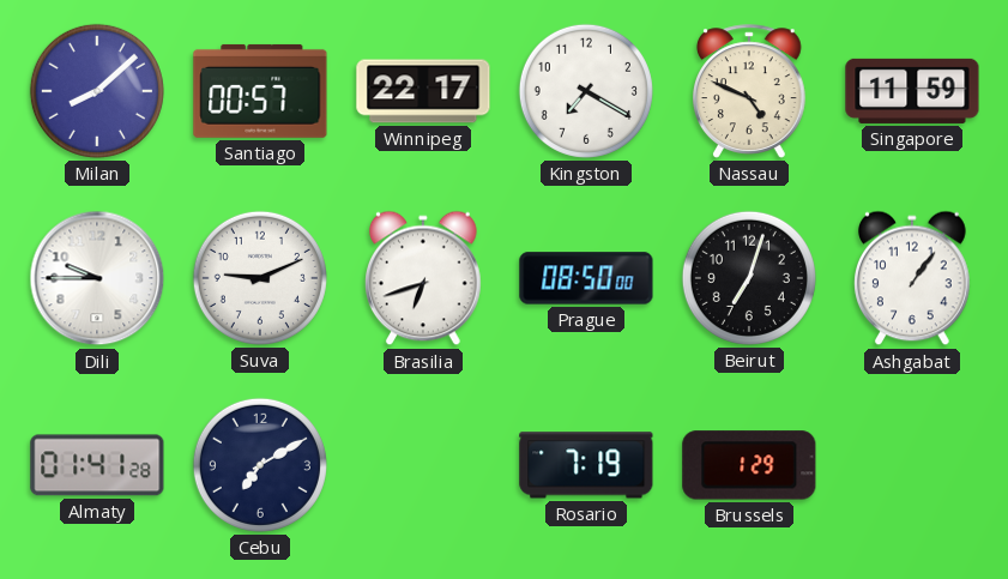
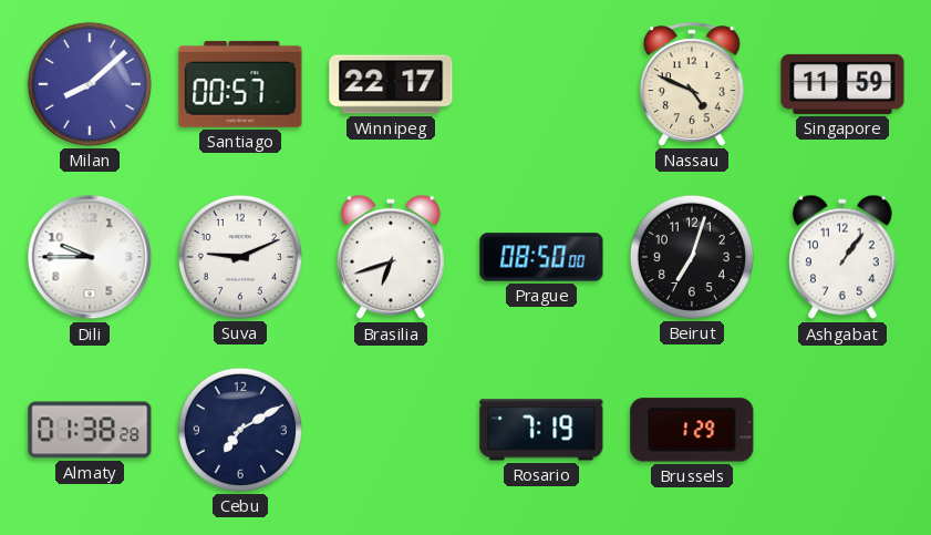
Kingston: 7:20 -> none (586, 91)
Almaty: 01:41 -> 01:38 (90, 430)
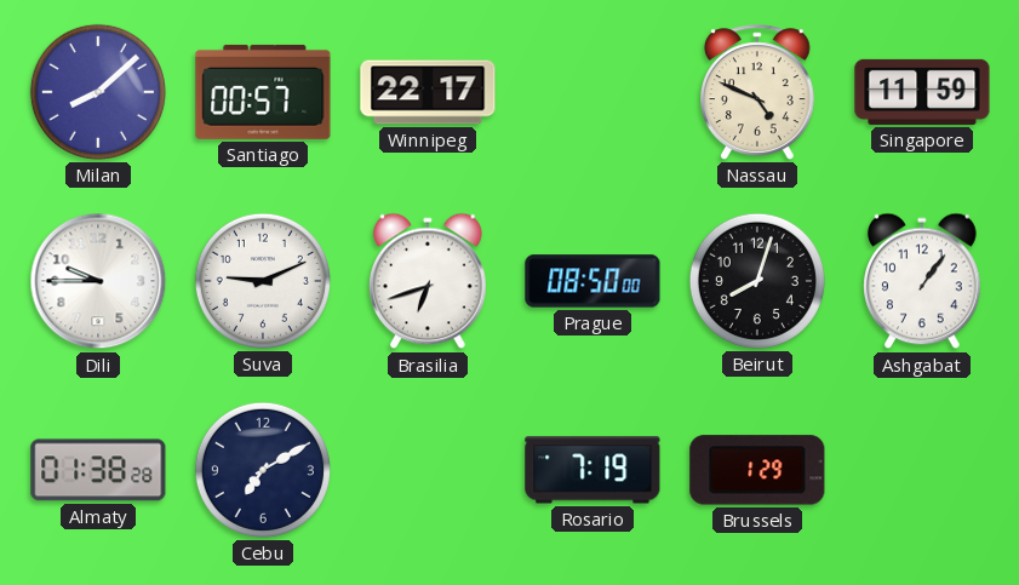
Beirut: 7:03 -> 8:03 (757, 281)
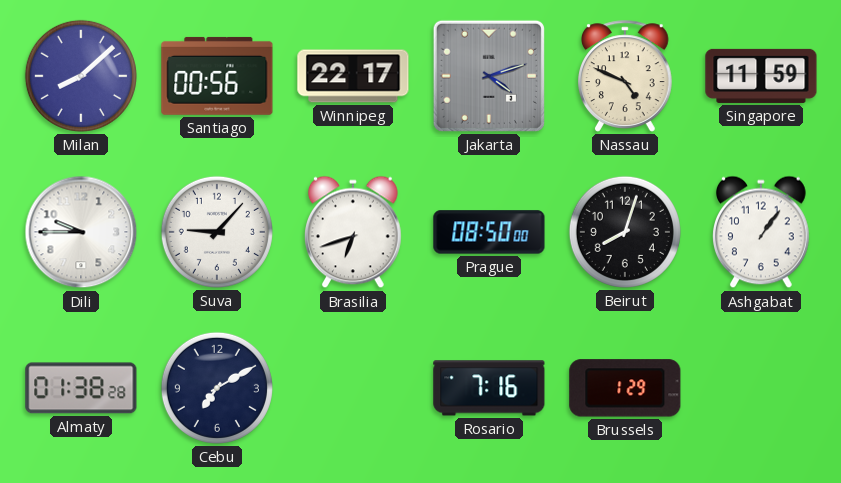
Santiago: 00:57 -> 00:56 (217, 76)
Jakarta: none -> 4:12 (489, 76)
Suva: 9:11 -> 9:07 (217, 232)
Rosario: 7:19 -> 7:16 (489, 388)
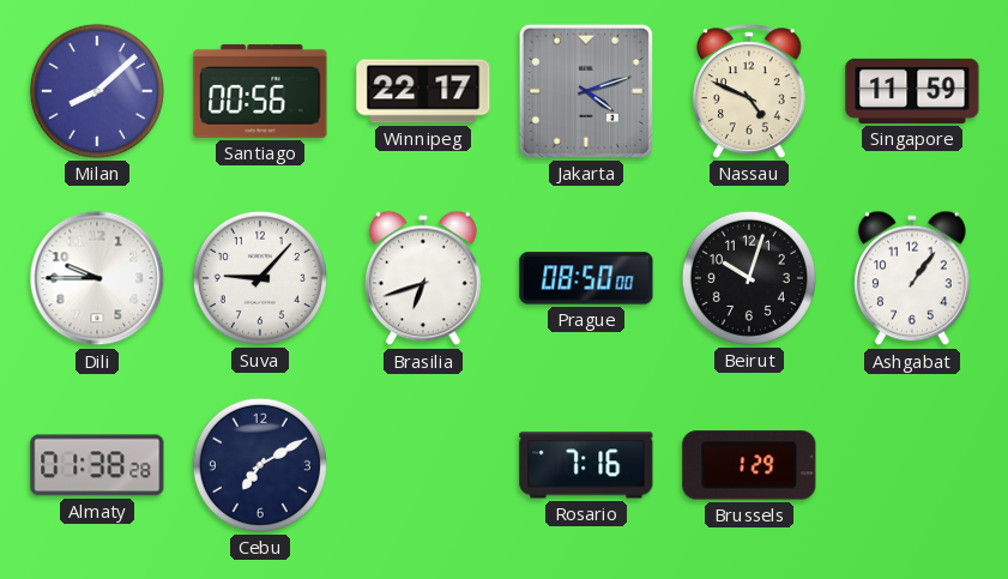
Beirut: 8:03 -> 10:03 (749, 278)
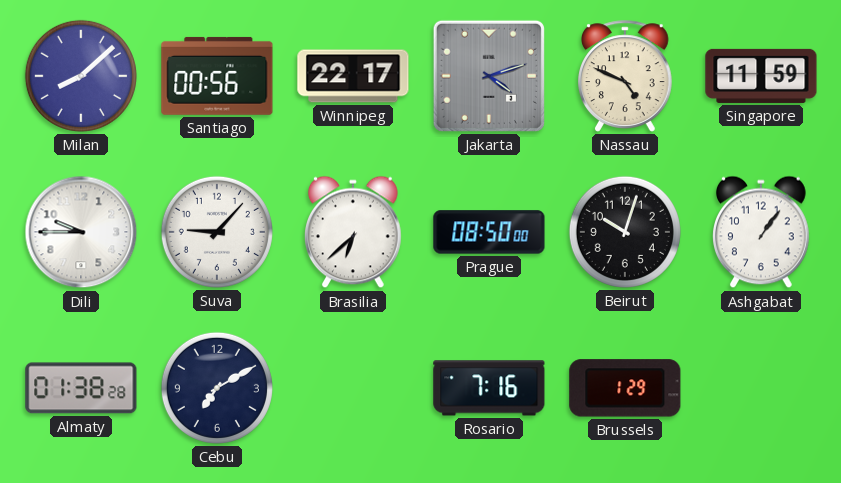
Brasilia: 6:42 -> 6:38 (354, 232)
